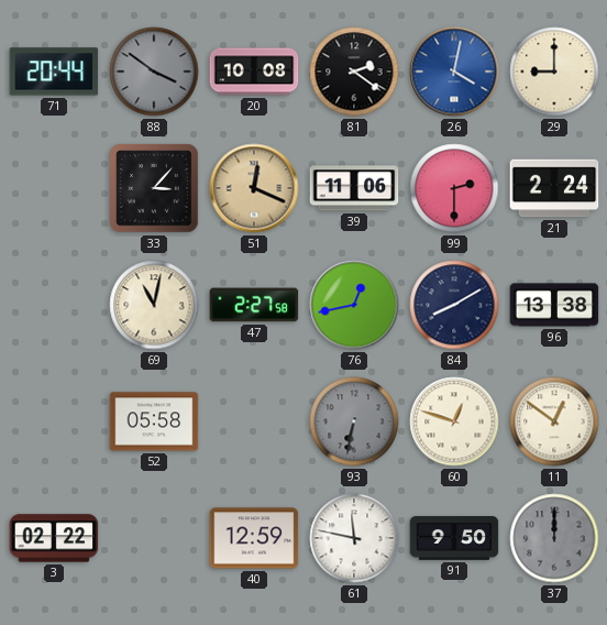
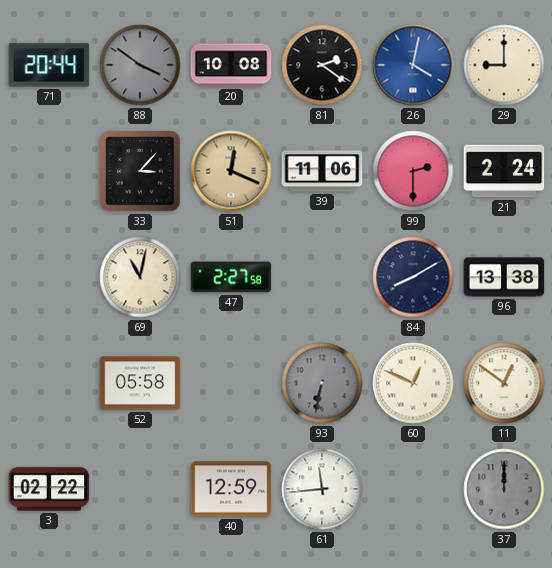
76: 12:43 -> none (354, 305)
60: 12:48 -> 12:49 (413, 383)
61: 11:47 -> 11:44 (322, 489)
91: 9:50 -> none (454, 538)
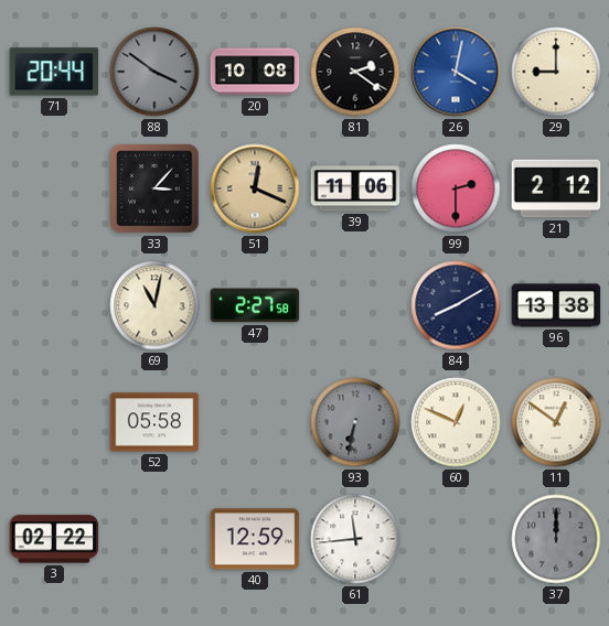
21: 2:24 -> 2:12 (556, 188)
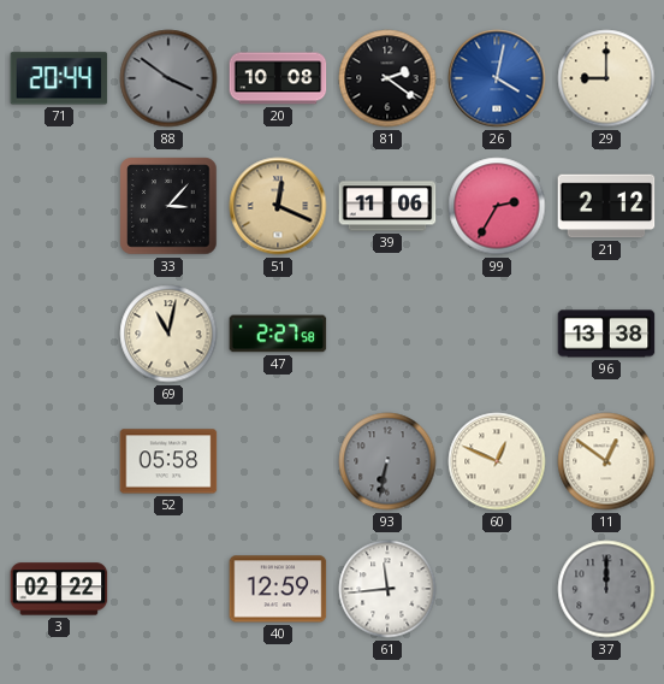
99: 2:30 -> 2:35 (497, 206)
84: 8:10 -> none (456, 305)
